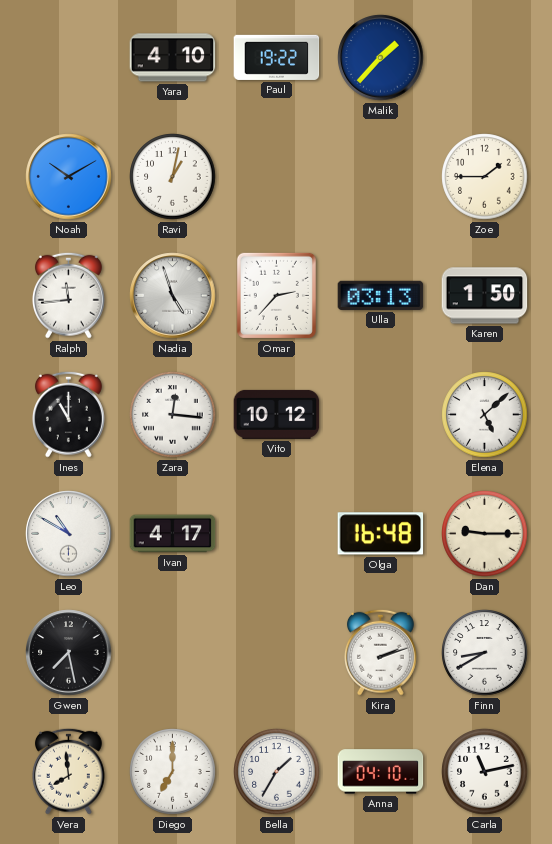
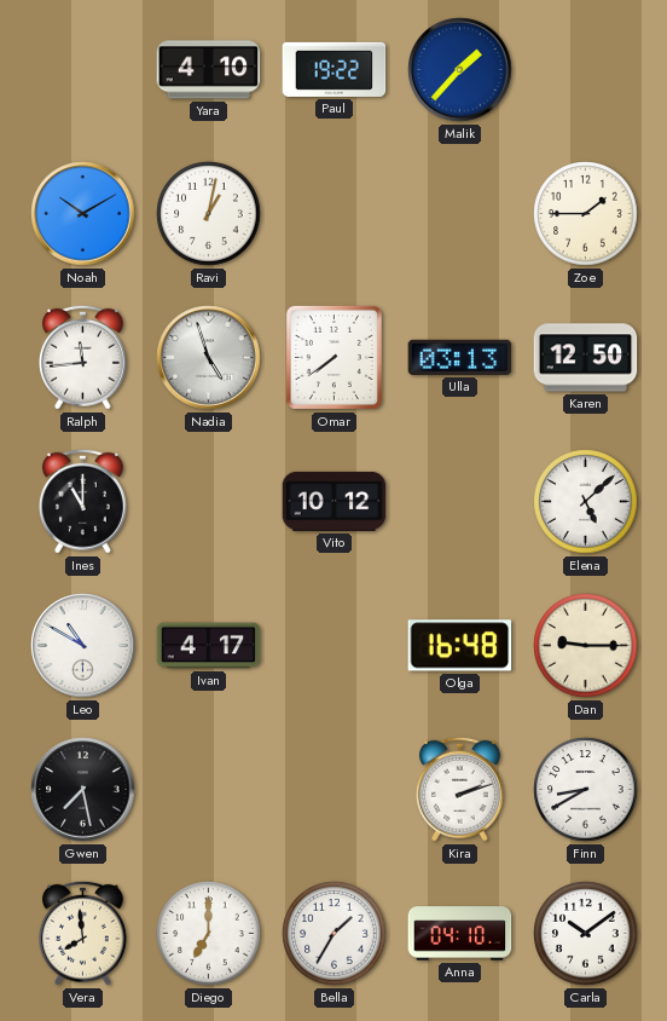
Omar: 2:37 -> 7:39 (333, 357)
Karen: 1:50 -> 12:50 (586, 358)
Zara: 12:16 -> none (173, 415)
Carla: 11:13 -> 10:09 (586, 934)
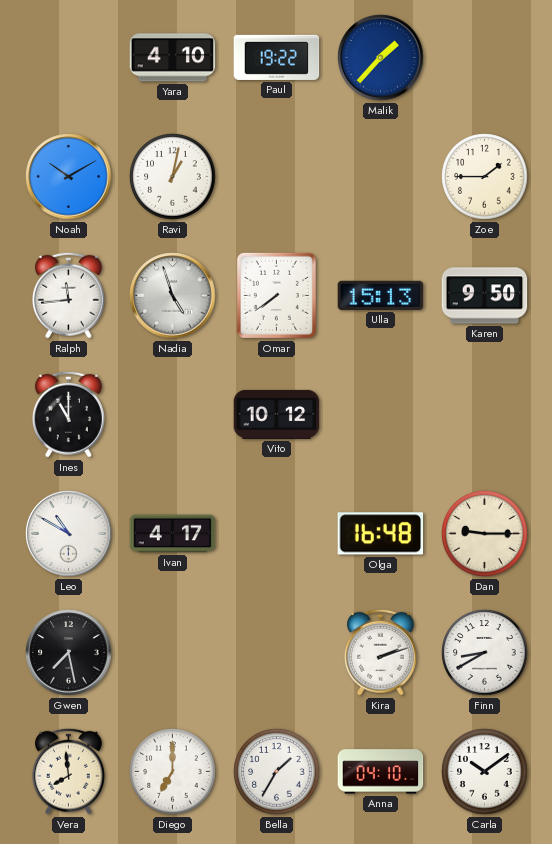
Ulla: 03:13 -> 15:13 (381, 295)
Karen: 12:50 -> 9:50 (485, 296)
Elena: 5:08 -> none (586, 502)
